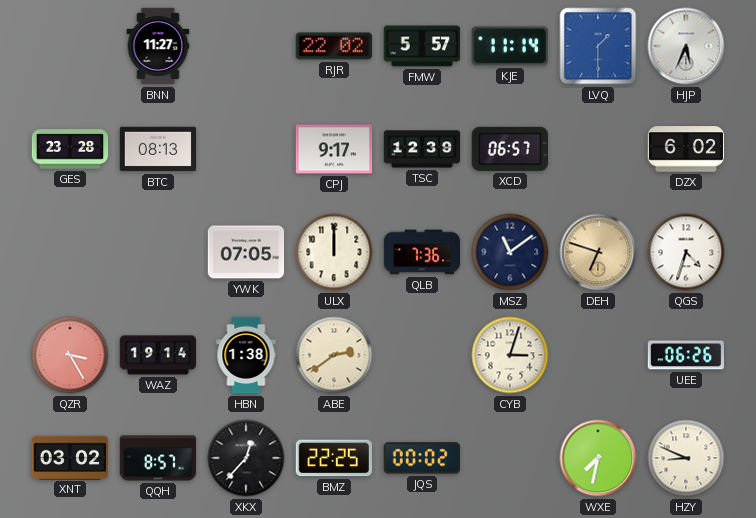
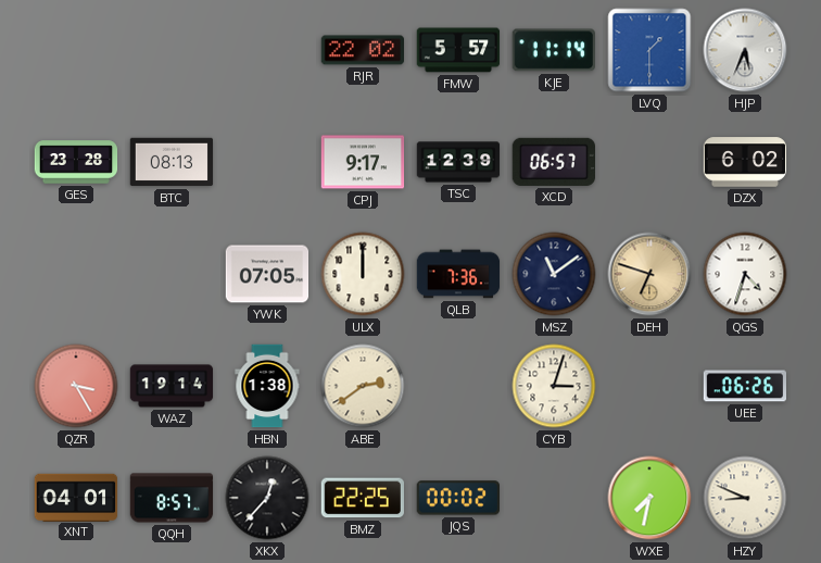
BNN: 11:27 -> none (158, 46)
XNT: 03:02 -> 04:01 (76, 497)
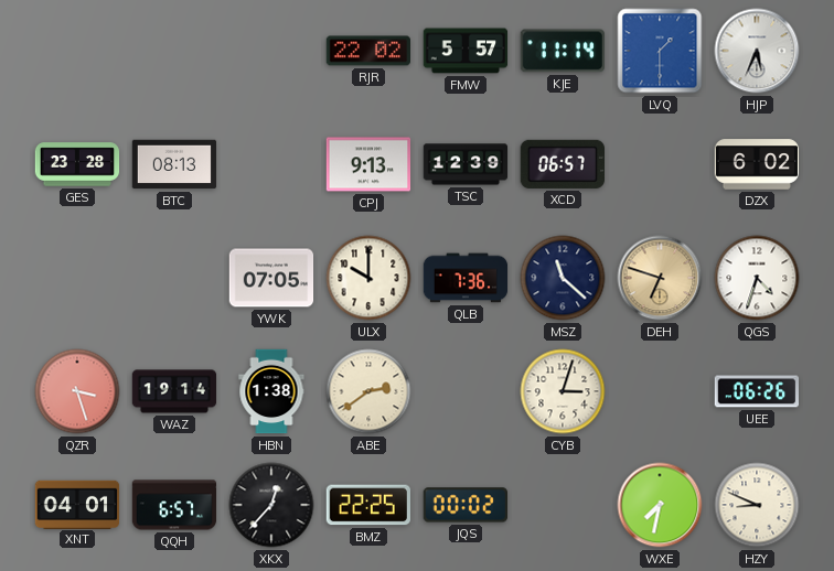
CPJ: 9:17 -> 9:13 (368, 164)
ULX: 12:00 -> 10:00 (368, 278)
MSZ: 11:09 -> 11:22 (563, 278)
QZR: 3:25 -> 3:27 (77, 391)
QQH: 8:57 -> 6:57 (174, 505)
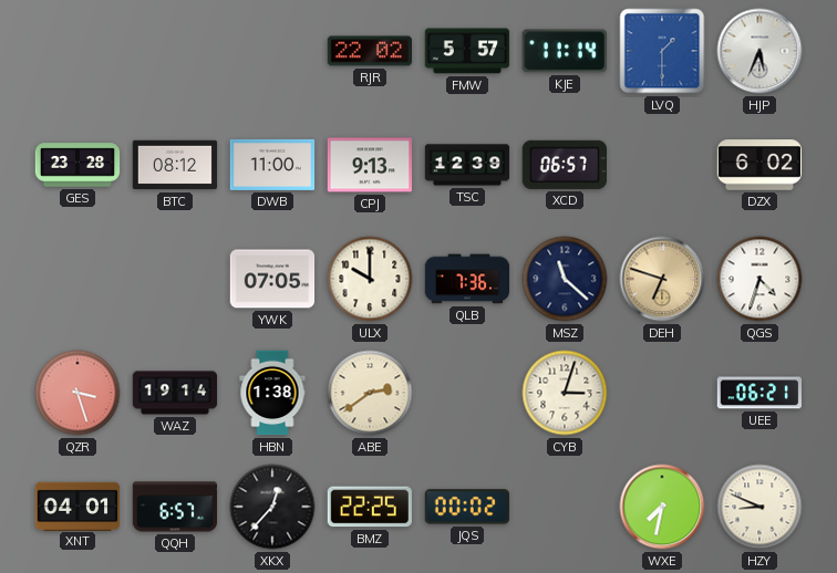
BTC: 08:13 -> 08:12 (175, 165)
DWB: none -> 11:00 (272, 165)
UEE: 06:26 -> 06:21 (758, 393)
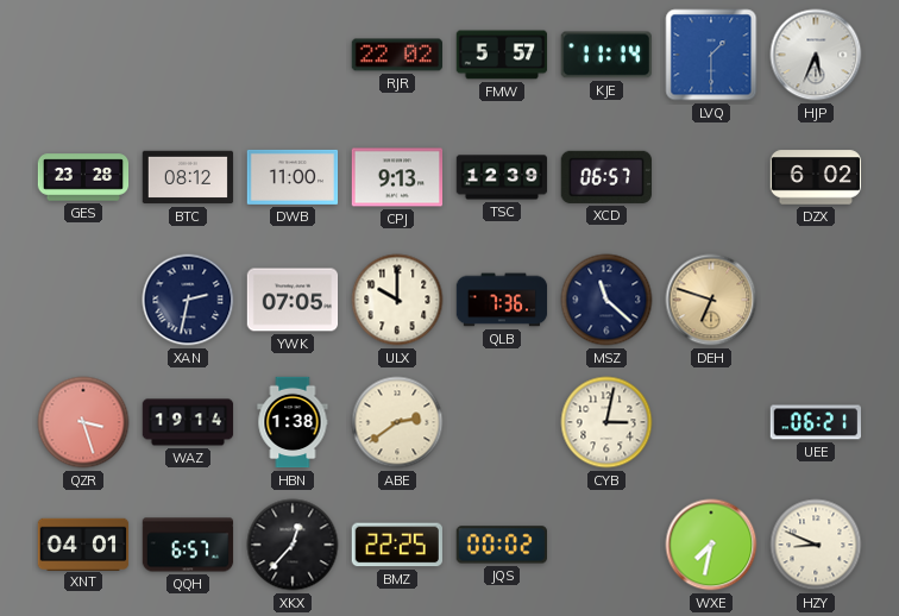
XAN: none -> 2:32 (188, 300)
QGS: 4:33 -> none (759, 279)
CYB: 3:03 -> 3:02 (606, 422)
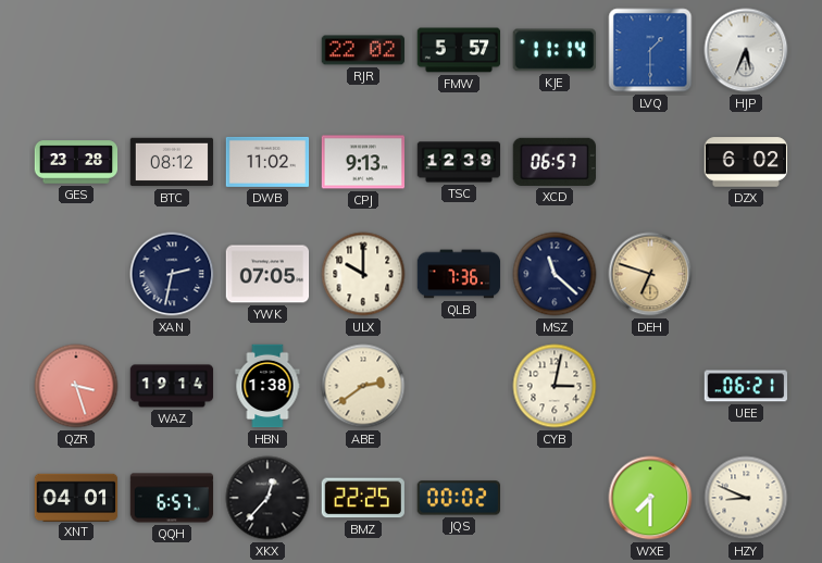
DWB: 11:00 -> 11:02 (267, 162)
WXE: 7:32 -> 7:30 (650, 498)
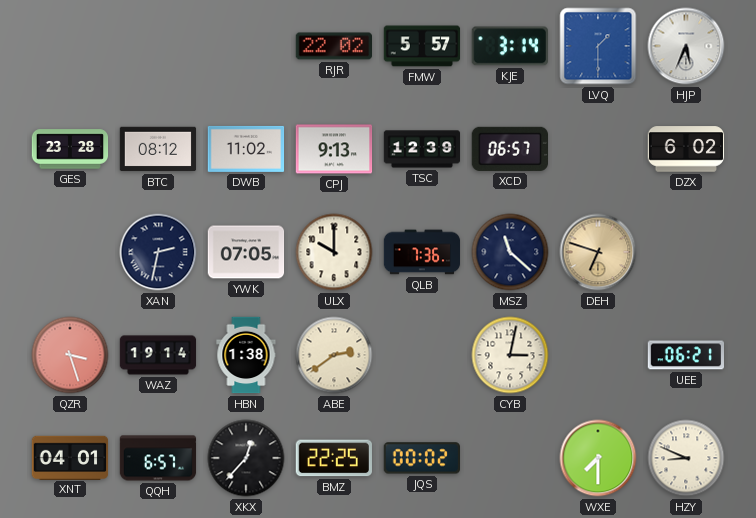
KJE: 11:14 -> 3:14 (510, 46)
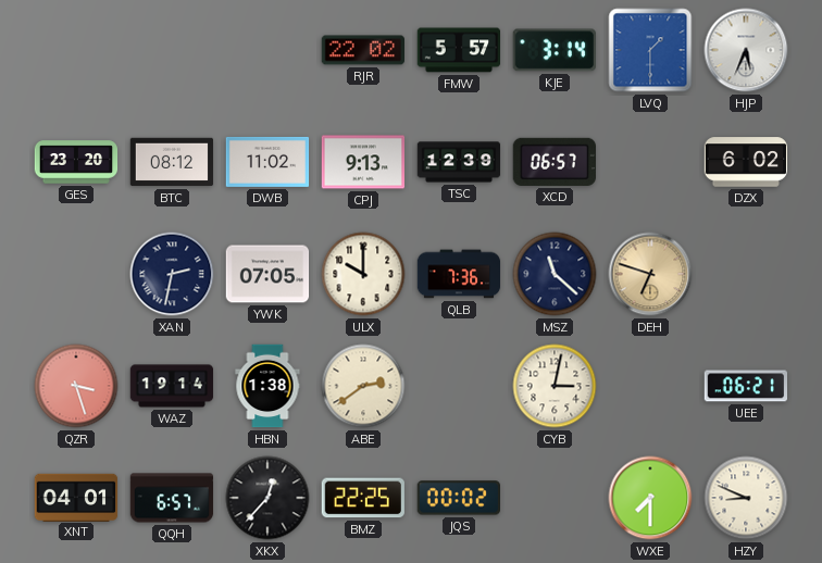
GES: 23:28 -> 23:20 (76, 162)
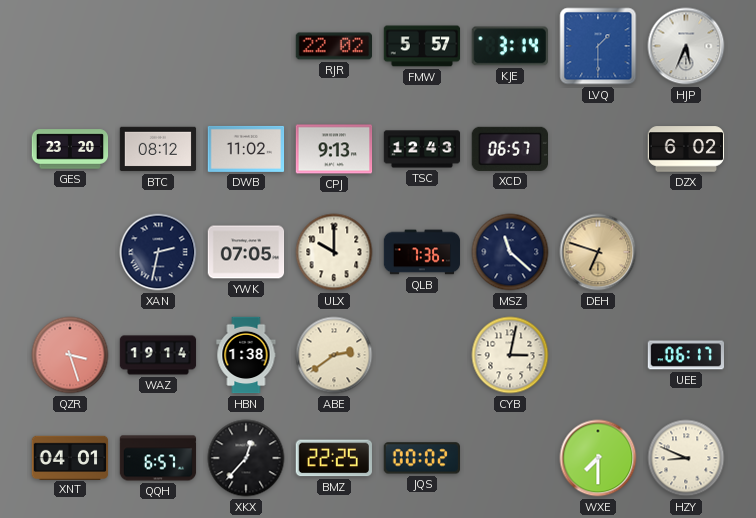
TSC: 12:39 -> 12:43 (422, 149)
UEE: 06:21 -> 06:17 (685, 355)
